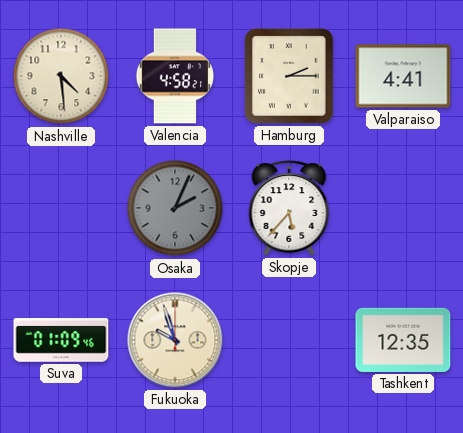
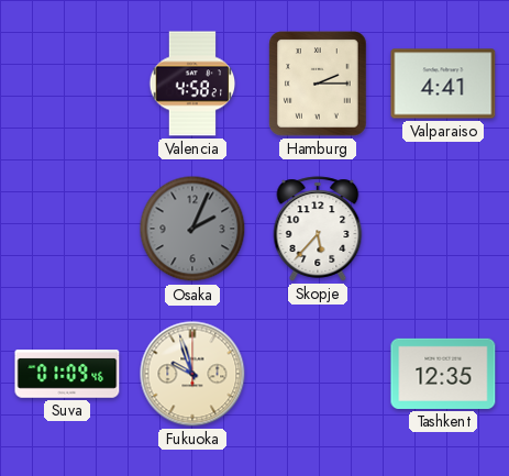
Nashville: 4:29 -> none (61, 76)
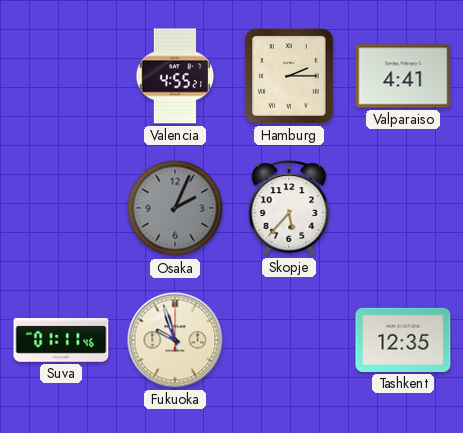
Valencia: 4:58 -> 4:55 (175, 76)
Suva: 01:09 -> 01:11 (61, 340)
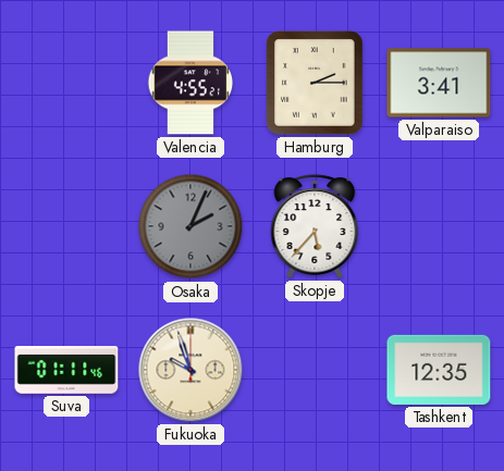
Valparaiso: 4:41 -> 3:41 (439, 83)
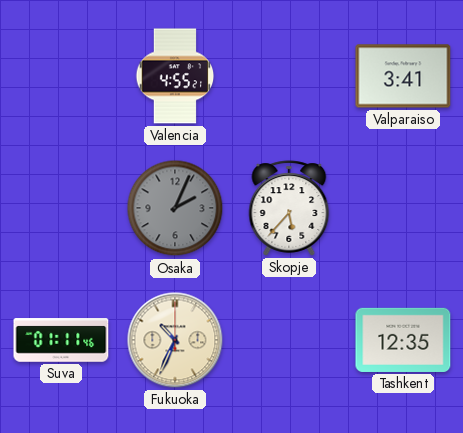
Hamburg: 2:15 -> none (315, 83)
Fukuoka: 9:57 -> 10:34 (175, 340)
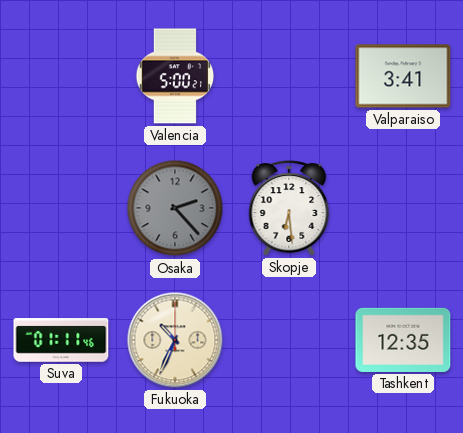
Valencia: 4:55 -> 5:00 (175, 76)
Osaka: 2:04 -> 2:23 (175, 208)
Skopje: 5:37 -> 6:29 (289, 208)
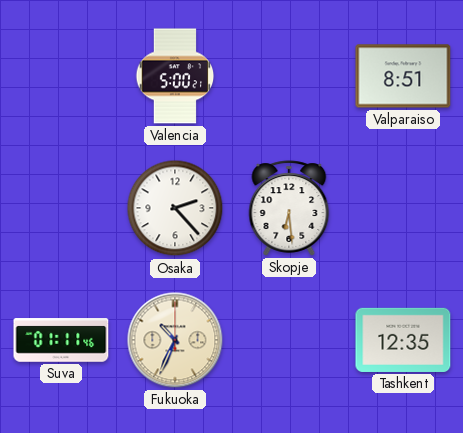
Valparaiso: 3:41 -> 8:51 (403, 76)
Osaka dial: grey -> white (175, 208)
